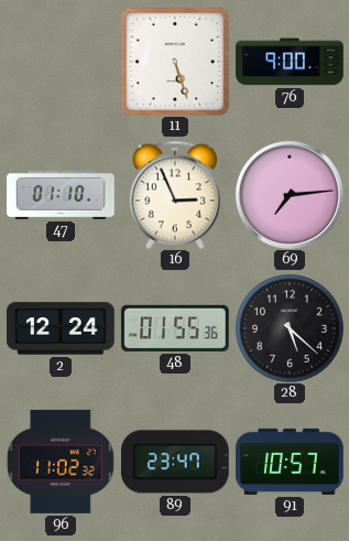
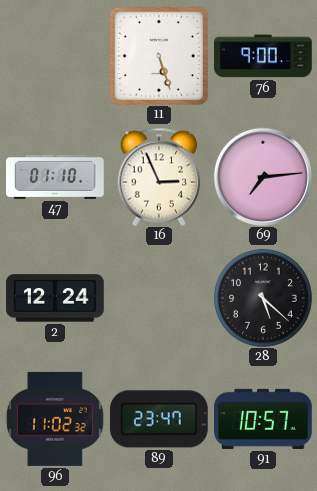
48: 01:55 -> none (176, 328)
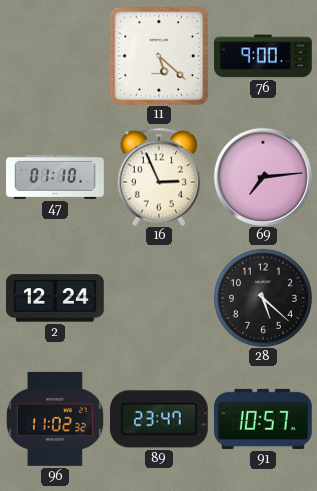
11: 5:27 -> 5:22 (158, 55)
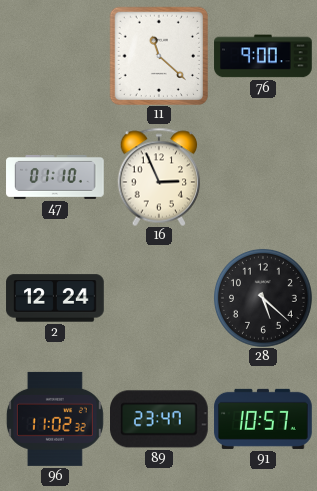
11: 5:22 -> 11:22 (158, 55)
69: 7:14 -> none (263, 177)
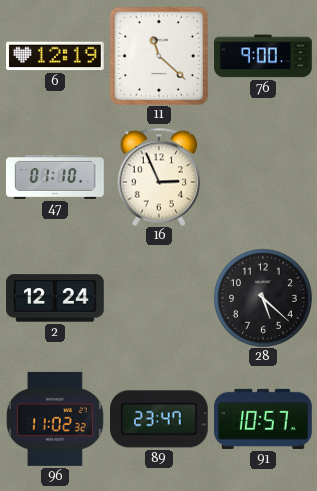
6: none -> 12:19 (55, 56)
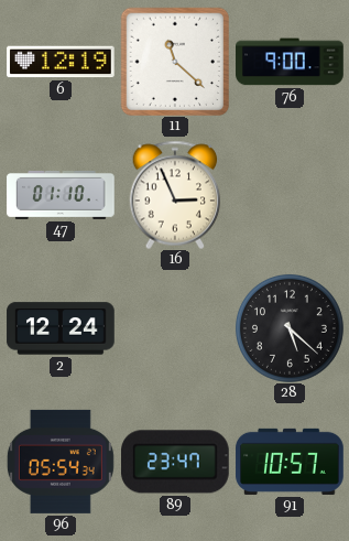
96: 11:02 -> 05:54 (61, 462)
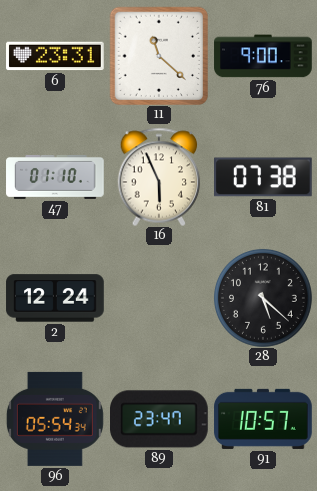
6: 12:19 -> 23:31 (55, 56)
16: 2:56 -> 5:56 (159, 177)
81: none -> 07:38 (264, 177)
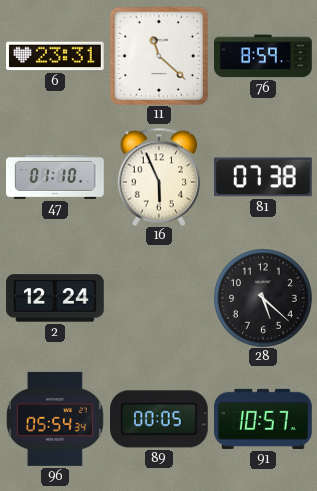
76: 9:00 -> 8:59 (263, 56)
89: 23:47 -> 00:05 (160, 419)
